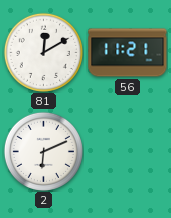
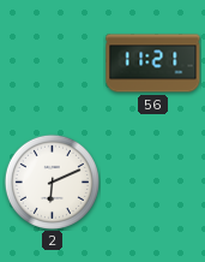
81: 12:10 -> none (43, 52)
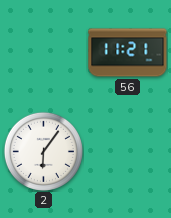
2: 6:11 -> 6:06 (43, 151)
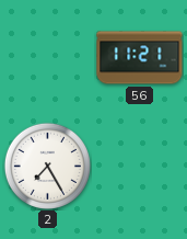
2: 6:06 -> 7:25 (47, 166)
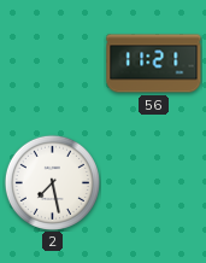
2: 7:25 -> 7:28 (52, 182)
